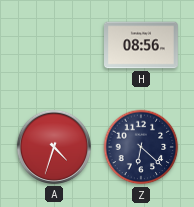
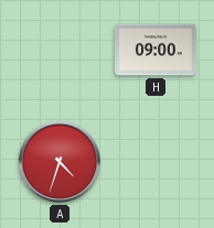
H: 08:56 -> 09:00 (157, 50)
Z: 6:22 -> none (141, 147)
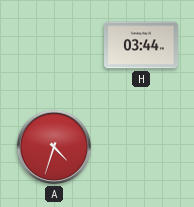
H: 09:00 -> 03:44 (142, 45)
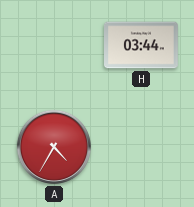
A: 4:33 -> 4:35 (54, 147)
